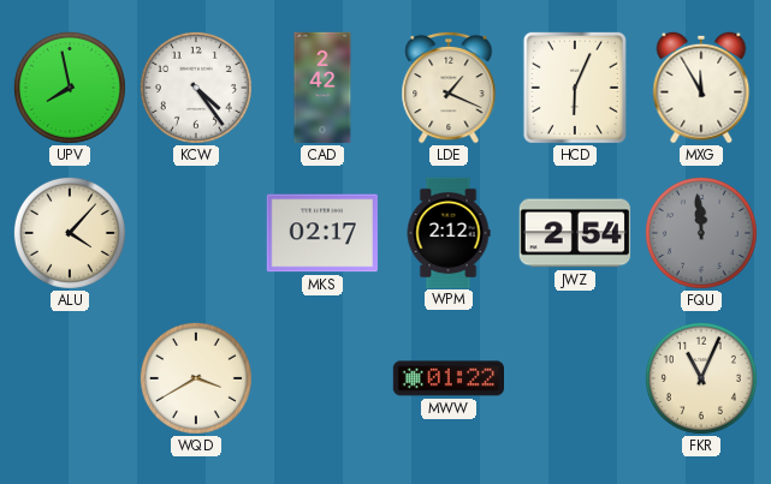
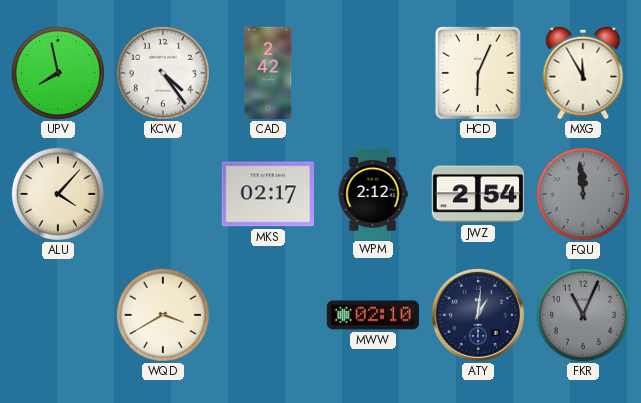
LDE: 1:19 -> none (449, 88)
MWW: 01:22 -> 02:10 (372, 315)
ATY: none -> 1:01 (478, 315)
FKR dial: cream -> grey (583, 315)
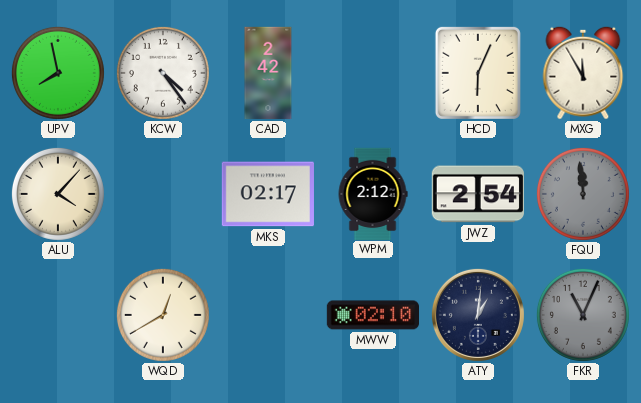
WQD: 3:40 -> 12:40 (163, 315)
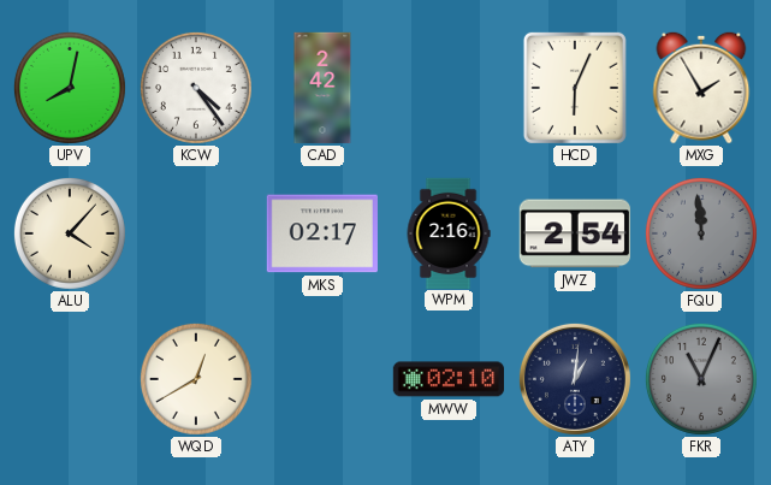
UPV: 7:58 -> 8:02 (70, 88)
MXG: 11:55 -> 1:55 (701, 88)
WPM: 2:12 -> 2:16 (449, 232)
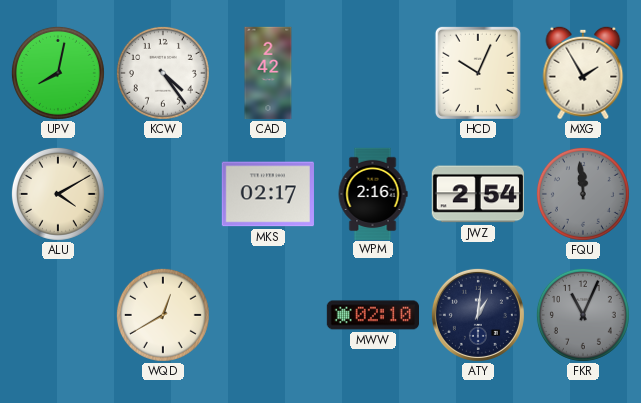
HCD: 6:04 -> 10:04 (478, 73)
ALU: 4:07 -> 4:10 (58, 194)
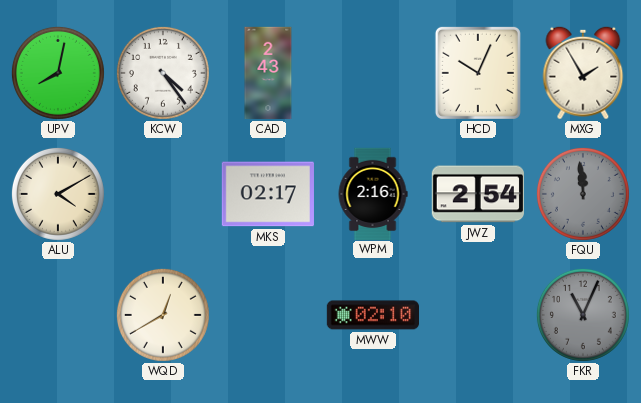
CAD: 2:42 -> 2:43 (268, 73)
ATY: 1:01 -> none (478, 315)
